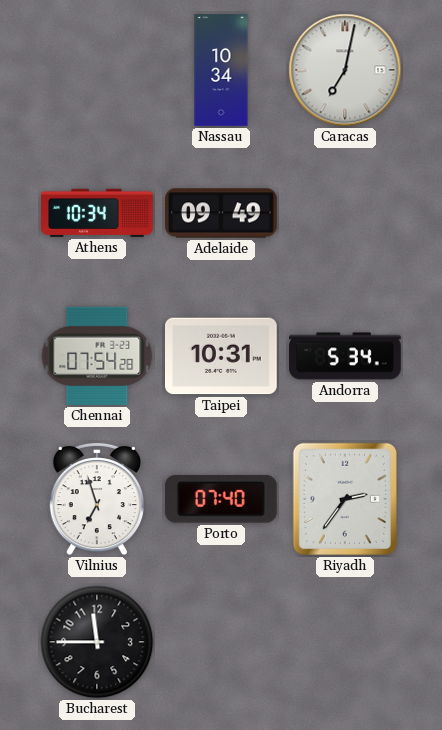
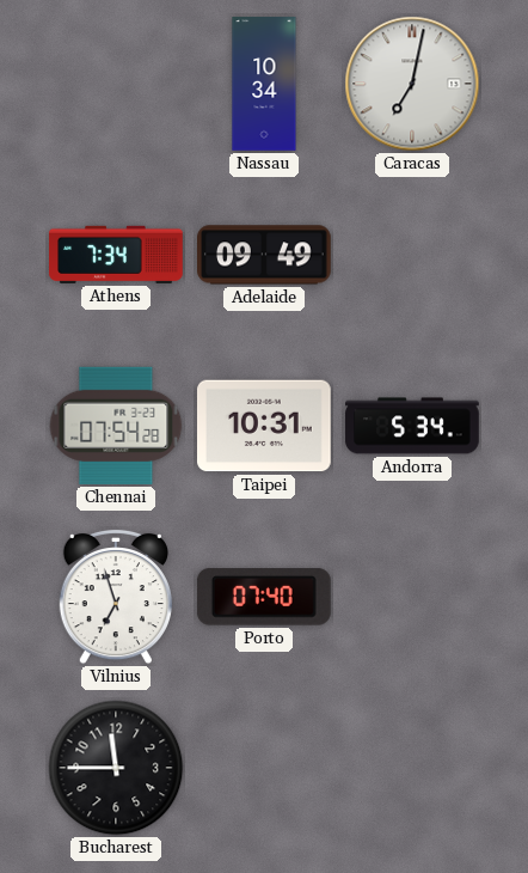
Athens: 10:34 -> 7:34 (116, 255)
Riyadh: 2:36 -> none (345, 499)
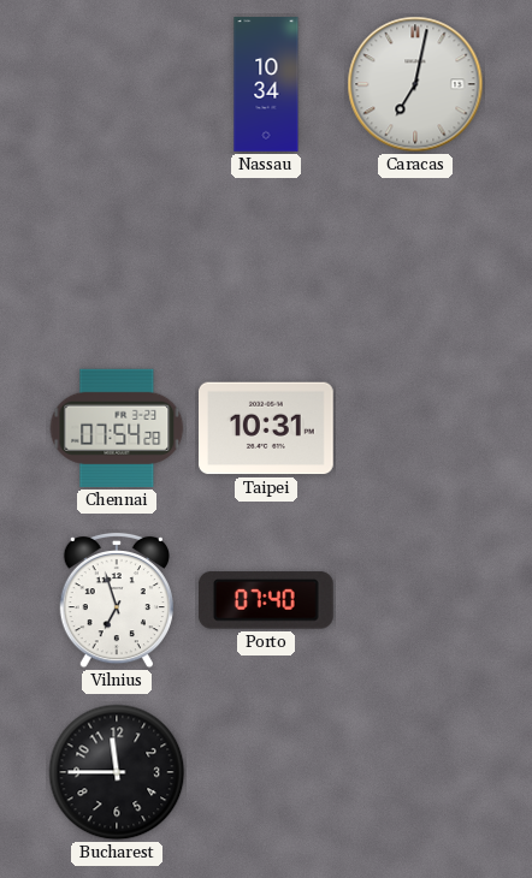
Athens: 7:34 -> none (116, 255)
Adelaide: 09:49 -> none (264, 255)
Andorra: 5:34 -> none (412, 426)
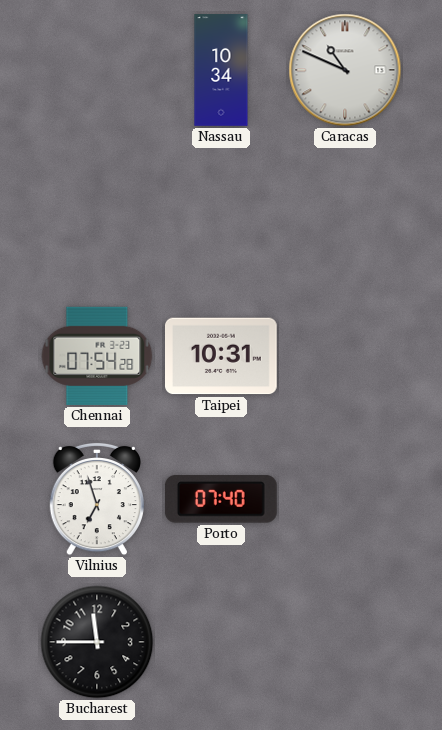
Caracas: 7:02 -> 10:49 (345, 70)
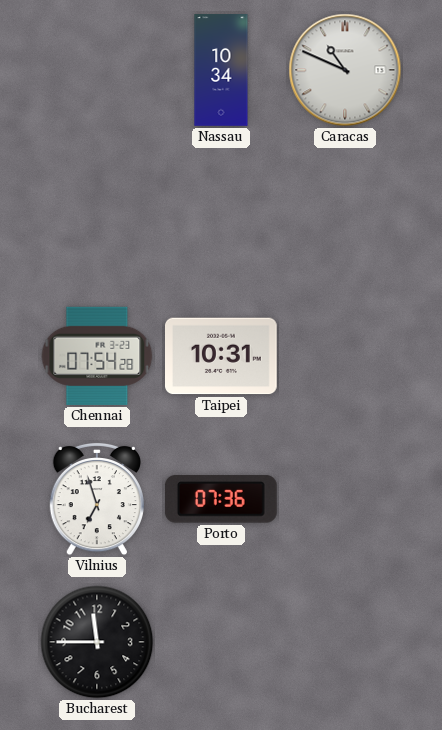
Porto: 07:40 -> 07:36 (221, 499)
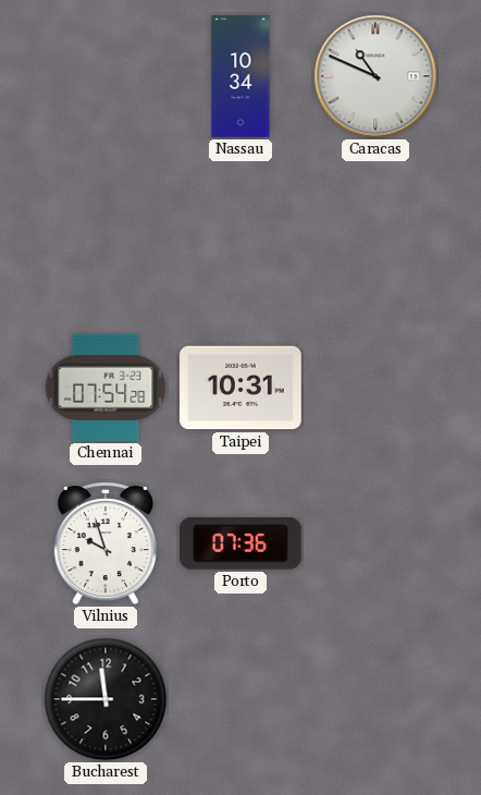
Vilnius: 6:57 -> 9:57 (106, 543)
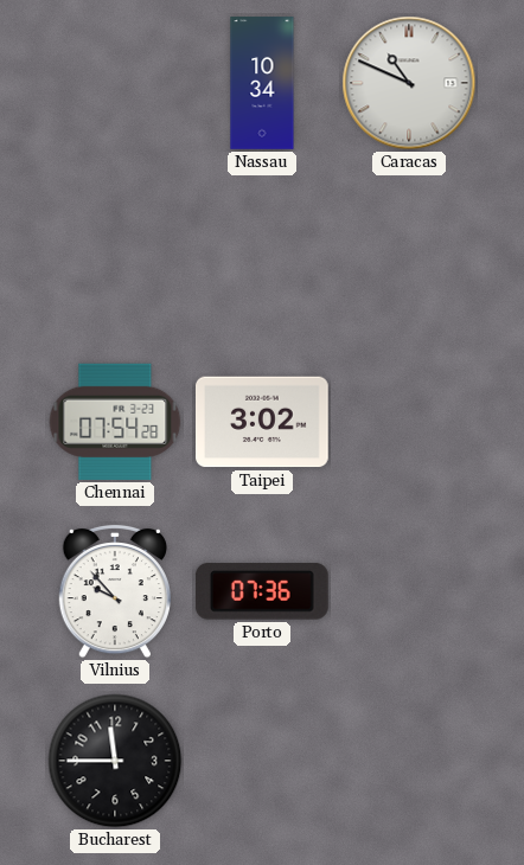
Taipei: 10:31 -> 3:02 (263, 422)
Vilnius: 9:57 -> 9:53 (115, 591)
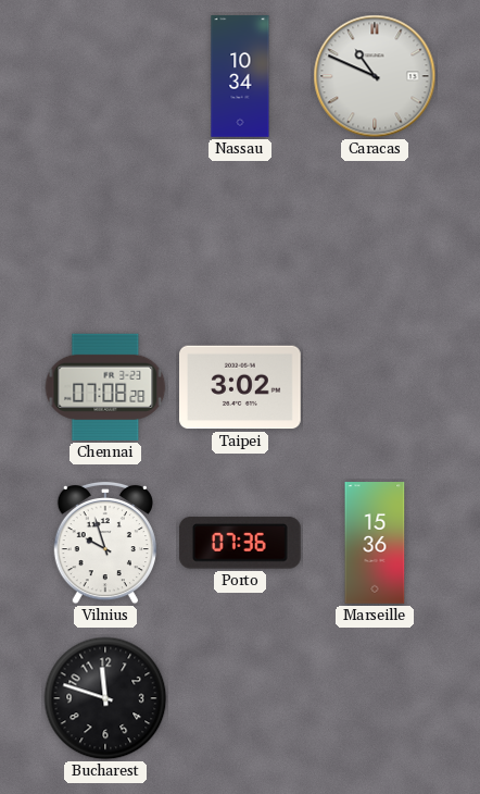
Chennai: 07:54 -> 07:08 (105, 387)
Vilnius: 9:53 -> 9:57 (105, 543)
Marseille: none -> 15:36 (375, 543)
Bucharest: 11:45 -> 11:48 (105, 698)
